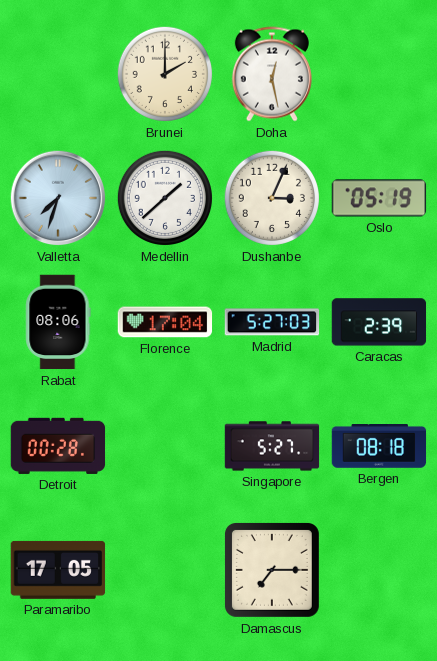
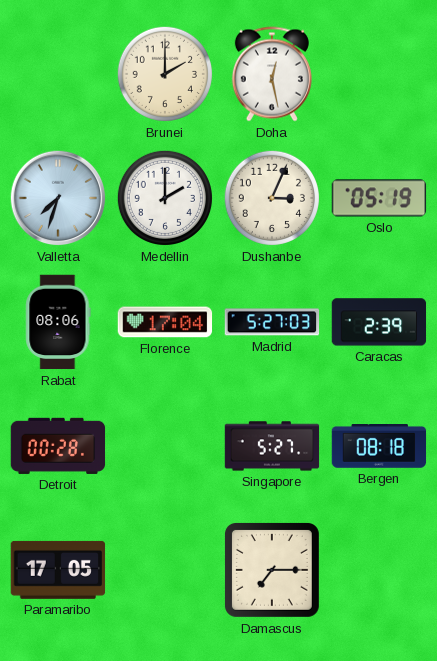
Medellin: 1:38 -> 2:00 (165, 198)
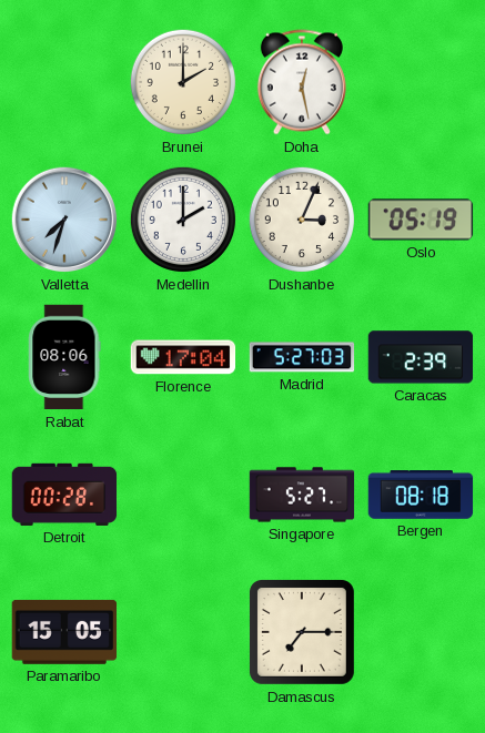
Paramaribo: 17:05 -> 15:05 (64, 632)
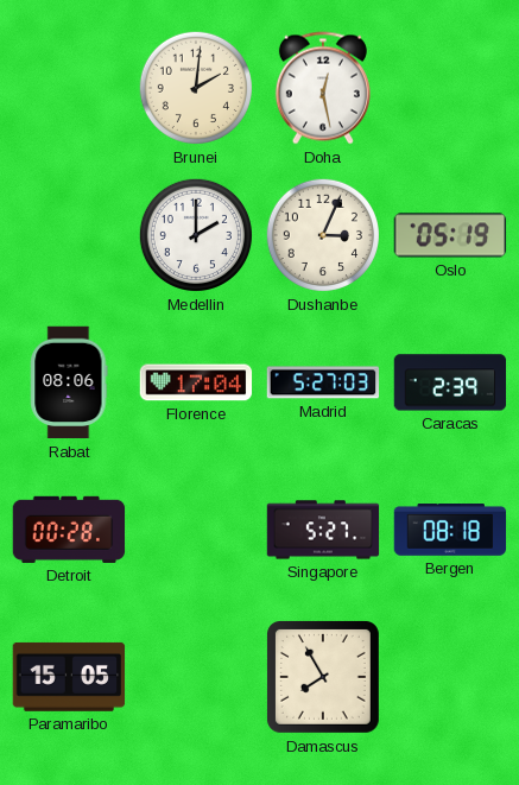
Brunei: 2:00 -> 2:01 (196, 88)
Valletta: 7:33 -> none (64, 220)
Damascus: 7:15 -> 7:55 (323, 677)
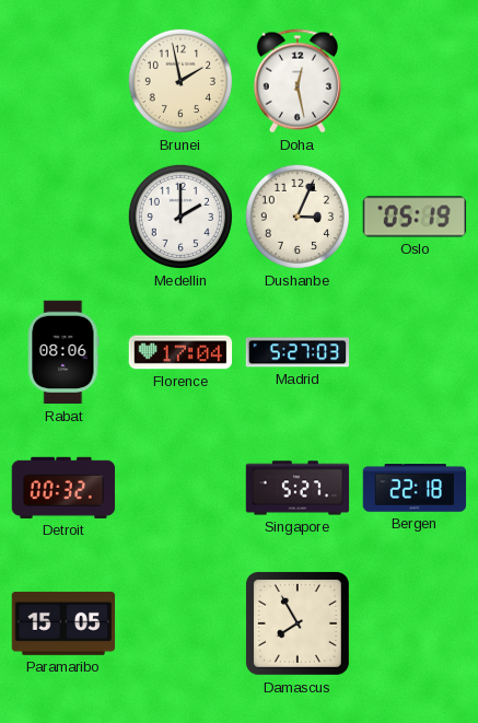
Brunei: 2:01 -> 1:58 (180, 81)
Caracas: 2:39 -> none (450, 382)
Detroit: 00:28 -> 00:32 (63, 488)
Bergen: 08:18 -> 22:18 (415, 489)
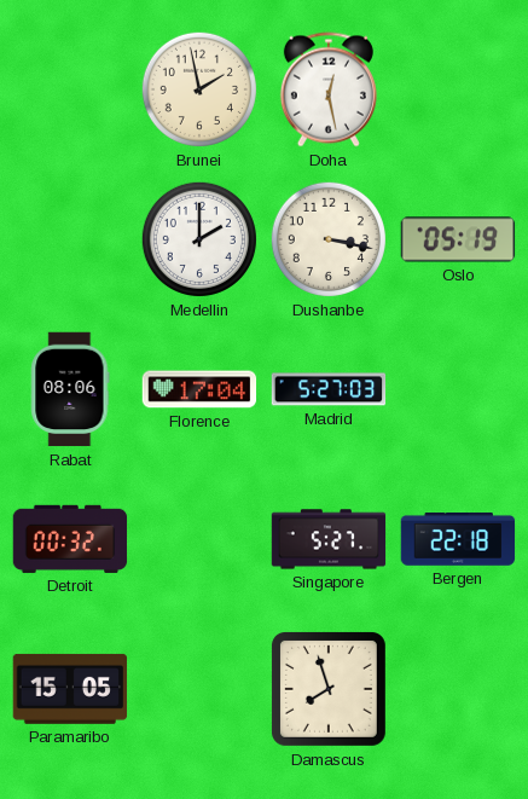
Dushanbe: 3:04 -> 3:17 (329, 239)
Damascus: 7:55 -> 7:57 (329, 689)
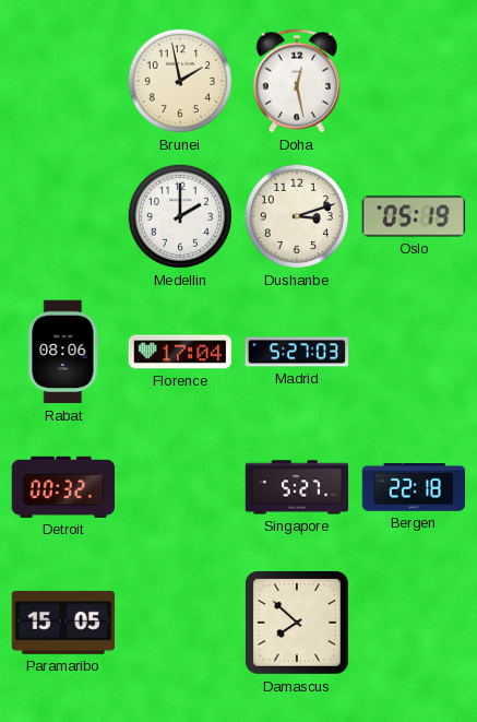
Dushanbe: 3:17 -> 3:12 (297, 216)
Damascus: 7:57 -> 7:52 (297, 623)
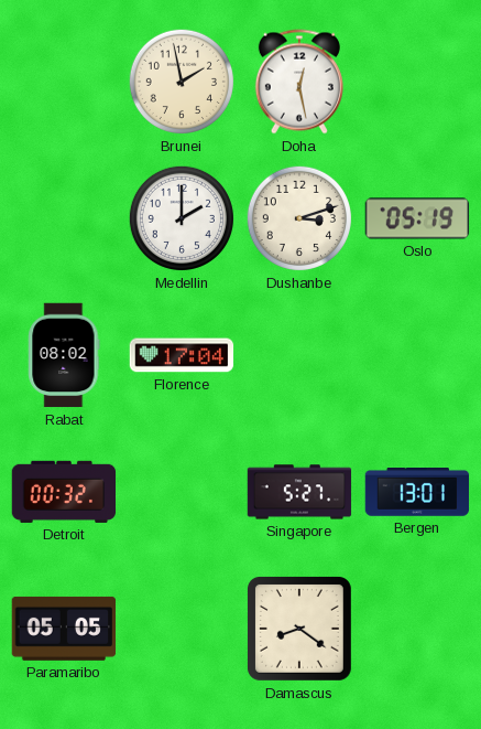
Rabat: 08:06 -> 08:02 (64, 355)
Madrid: 5:27 -> none (297, 352)
Bergen: 22:18 -> 13:01 (417, 493)
Paramaribo: 15:05 -> 05:05 (64, 629)
Damascus: 7:52 -> 8:21 (299, 629)
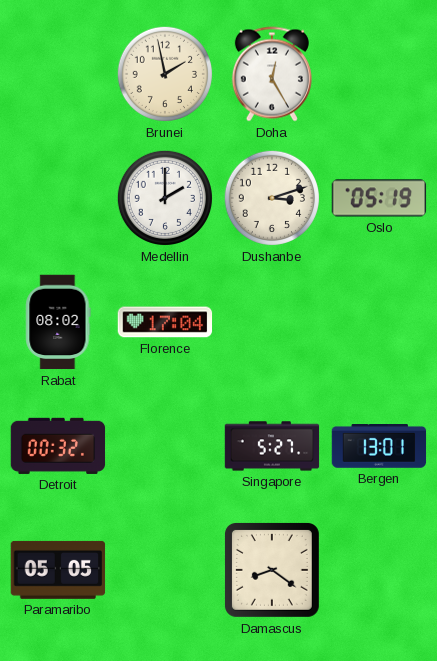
Doha: 12:28 -> 12:25 (272, 74)
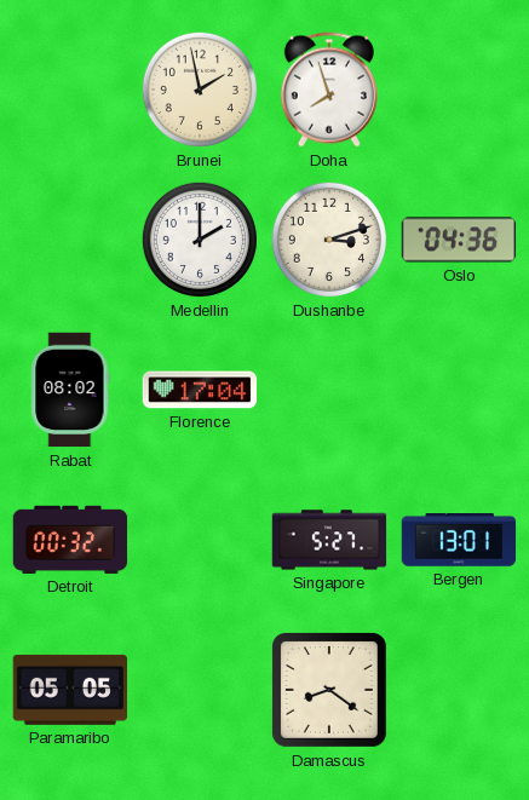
Doha: 12:25 -> 7:57 (329, 90)
Oslo: 05:19 -> 04:36 (459, 240)
